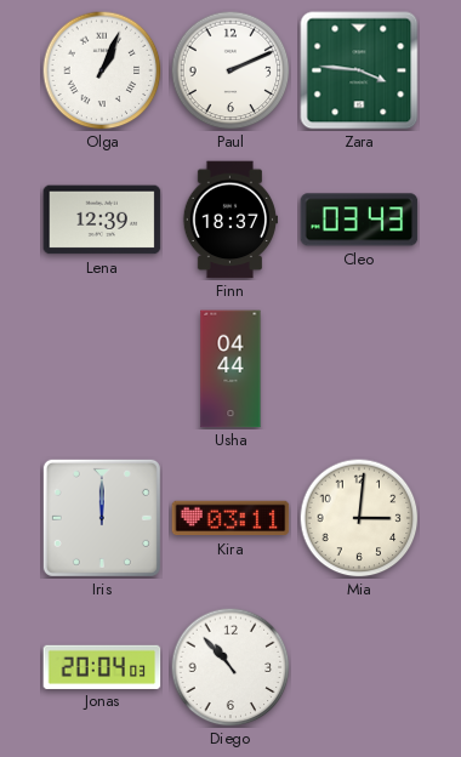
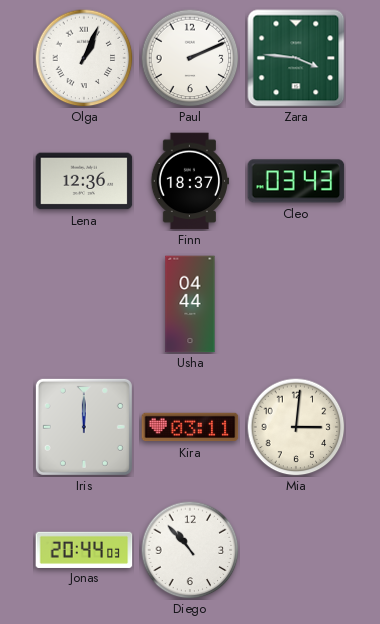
Lena: 12:39 -> 12:36 (84, 181)
Jonas: 20:04 -> 20:44 (84, 549)
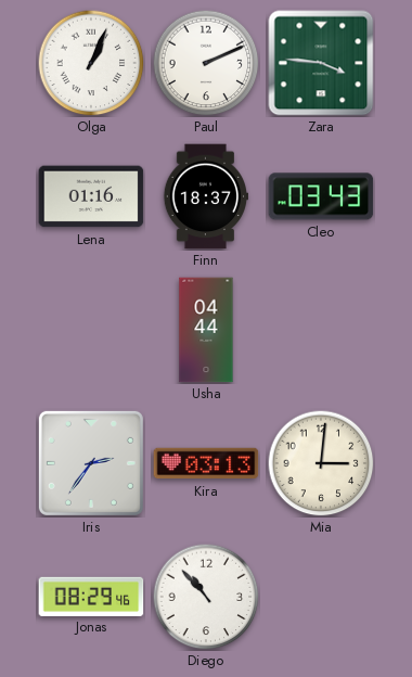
Lena: 12:36 -> 01:16 (91, 196)
Iris: 12:00 -> 2:36 (91, 463)
Kira: 03:11 -> 03:13 (206, 463)
Jonas: 20:44 -> 08:29 (91, 596)
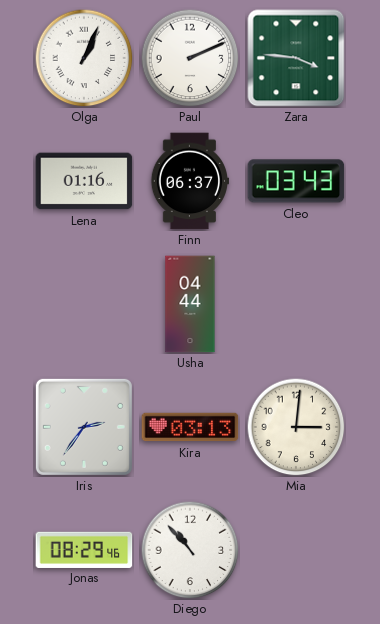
Finn: 18:37 -> 06:37 (189, 181)
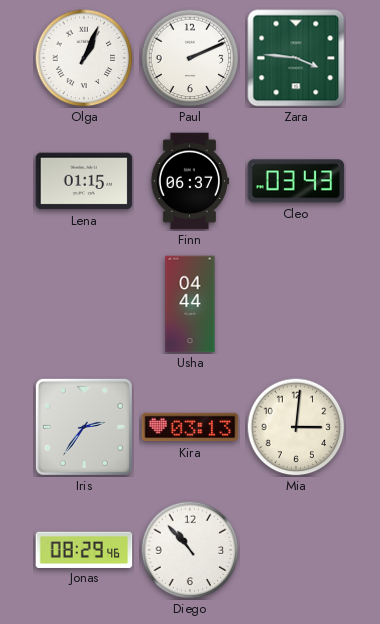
Lena: 01:16 -> 01:15 (84, 181)
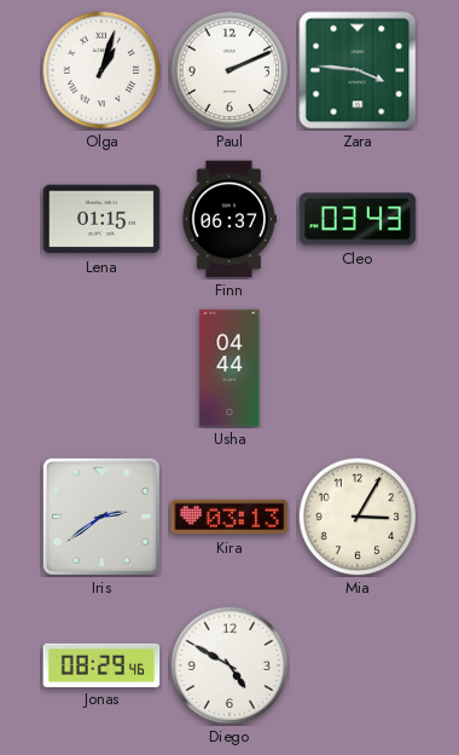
Olga: 1:04 -> 1:03 (101, 70)
Iris: 2:36 -> 2:39 (101, 517)
Mia: 3:01 -> 3:05 (358, 517)
Diego: 10:53 -> 4:50 (230, 665)
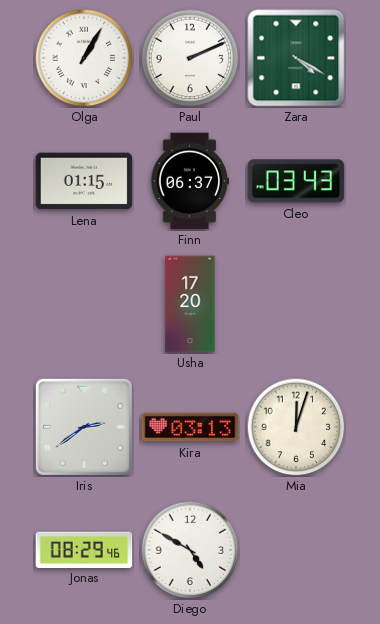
Olga: 1:03 -> 1:05 (84, 58)
Zara: 3:46 -> 4:20 (296, 58)
Usha: 04:44 -> 17:20 (190, 304)
Mia: 3:05 -> 12:03 (296, 427)
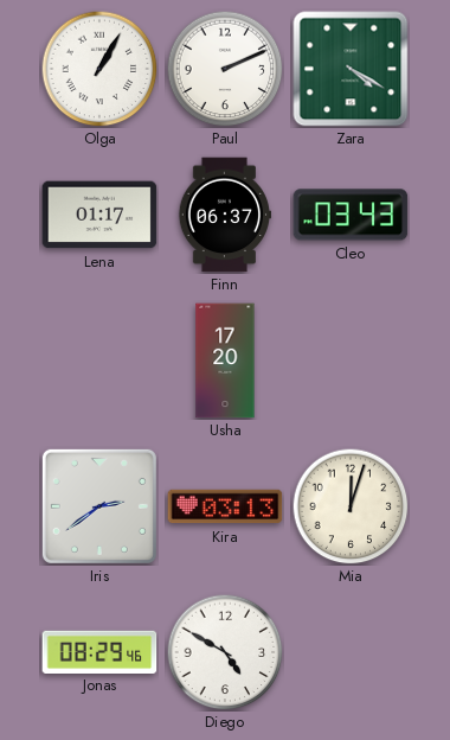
Lena: 01:15 -> 01:17 (99, 215)
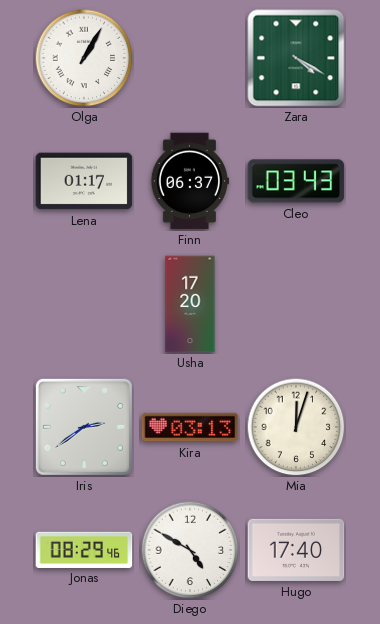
Paul: 2:11 -> none (225, 69)
Hugo: none -> 17:40 (296, 550)
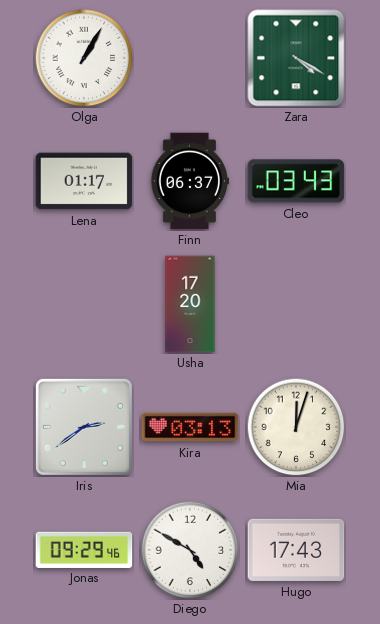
Jonas: 08:29 -> 09:29 (84, 549)
Hugo: 17:40 -> 17:43 (296, 550)
